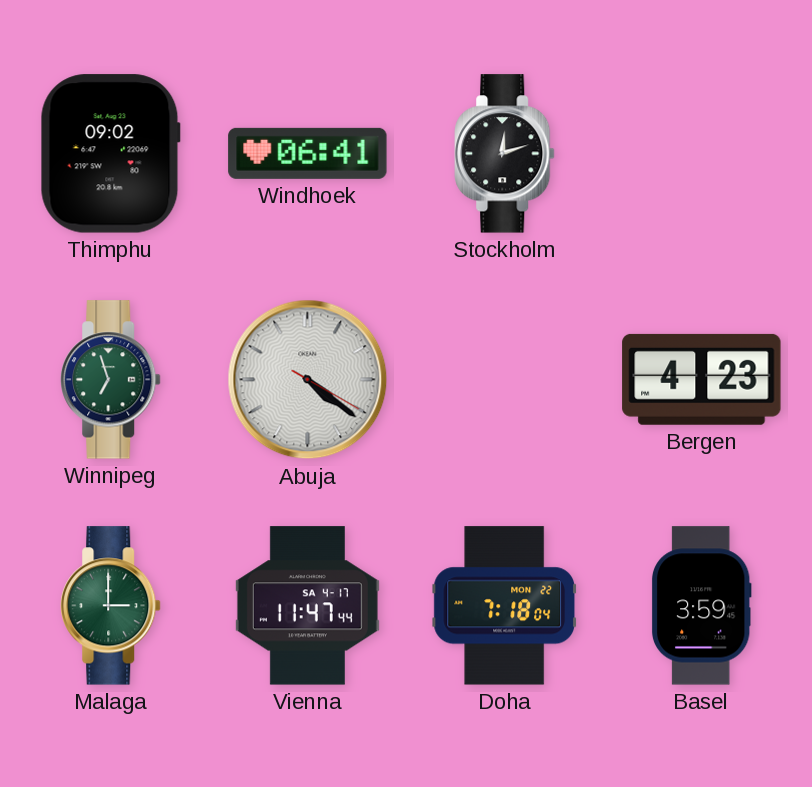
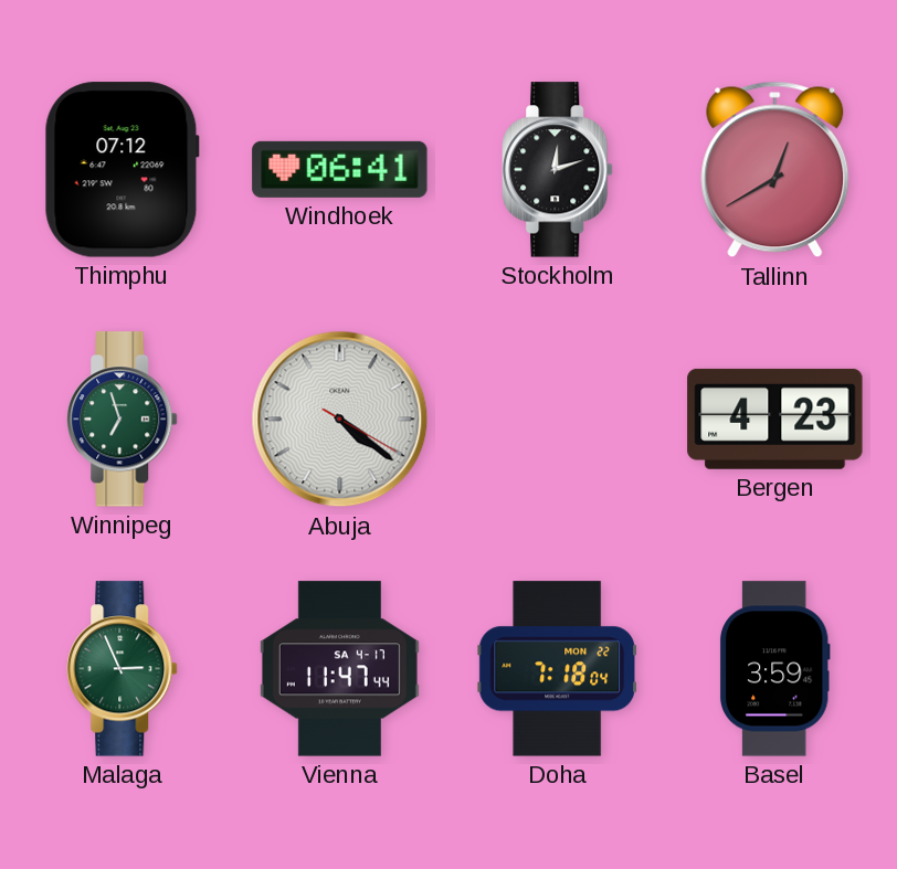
Thimphu: 09:02 -> 07:12 (122, 170)
Tallinn: none -> 12:40 (775, 170)
Malaga: 3:00 -> 2:56 (123, 669)
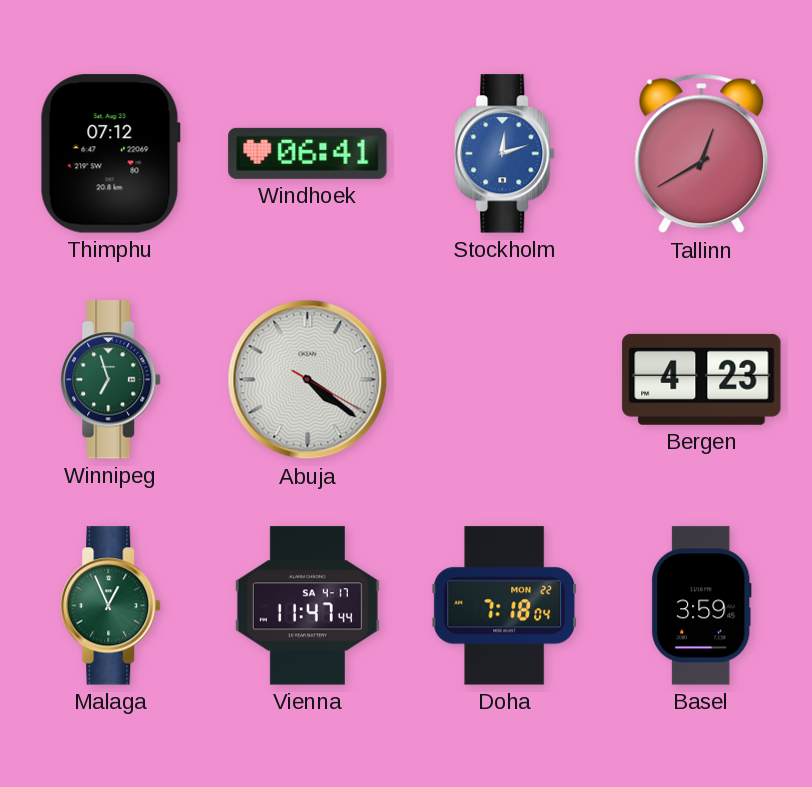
Stockholm dial: black -> blue (505, 154)
Malaga: 2:56 -> 12:56 (111, 606)
